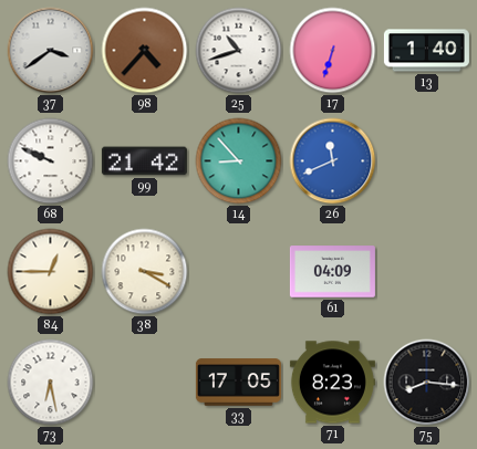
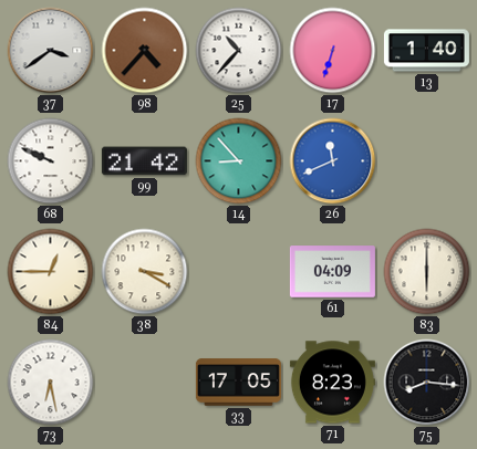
25: 10:42 -> 10:37 (239, 51)
83: none -> 6:00 (427, 272)
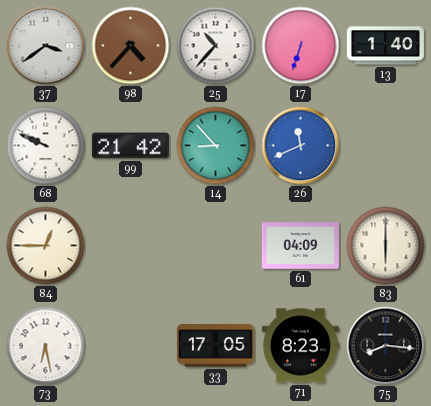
38: 3:20 -> none (145, 272)
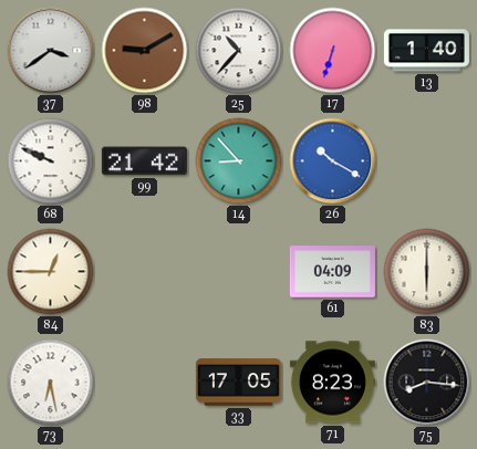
98: 4:37 -> 9:10 (145, 51)
26: 11:41 -> 10:20 (333, 161)
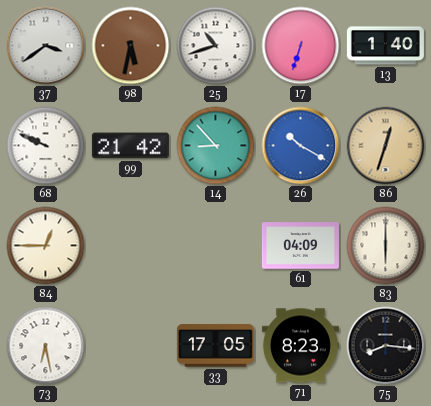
98: 9:10 -> 5:32 (131, 46)
25: 10:37 -> 10:42 (216, 46)
86: none -> 12:33 (386, 146)
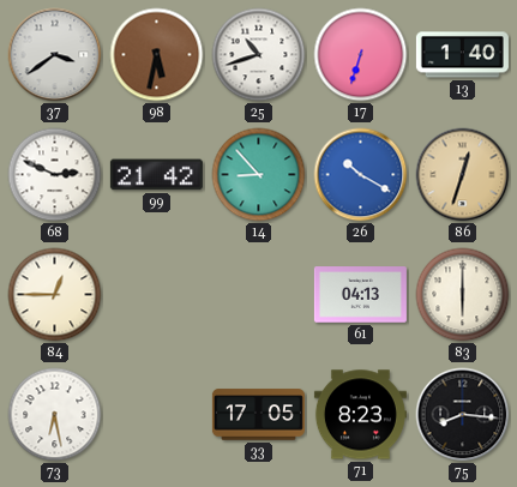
68: 9:49 -> 2:49 (55, 175)
61: 04:09 -> 04:13 (360, 295)
